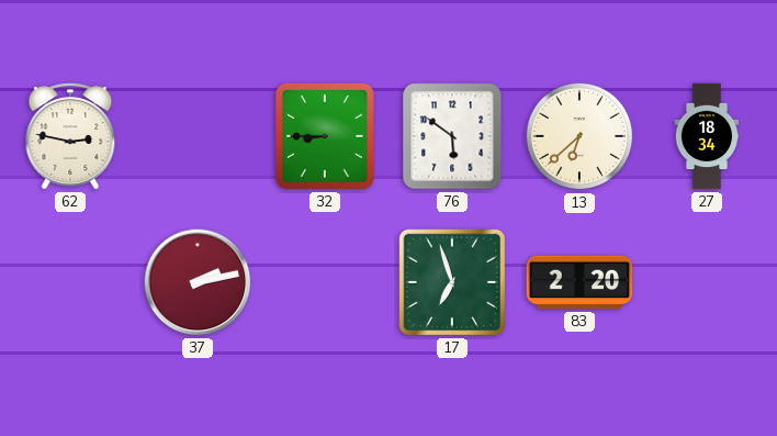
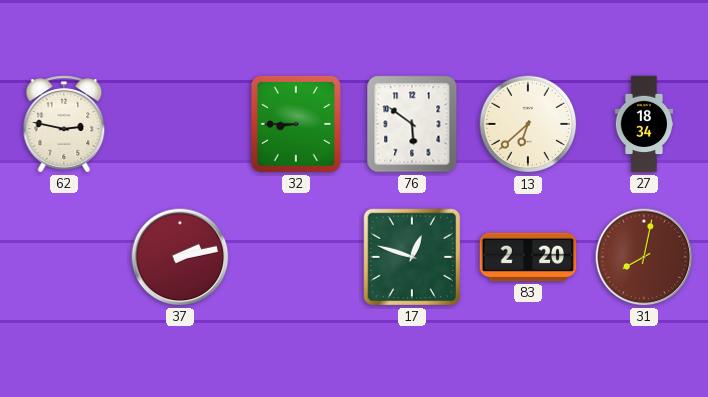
17: 6:57 -> 12:48 (412, 257)
31: none -> 8:02 (644, 257)
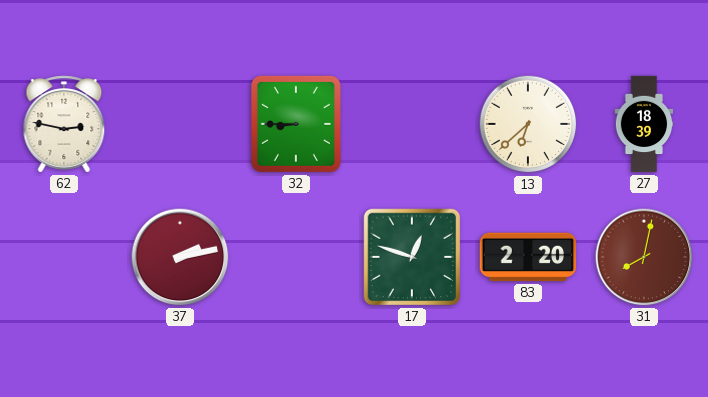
76: 5:51 -> none (412, 124)
27: 18:34 -> 18:39 (644, 124)
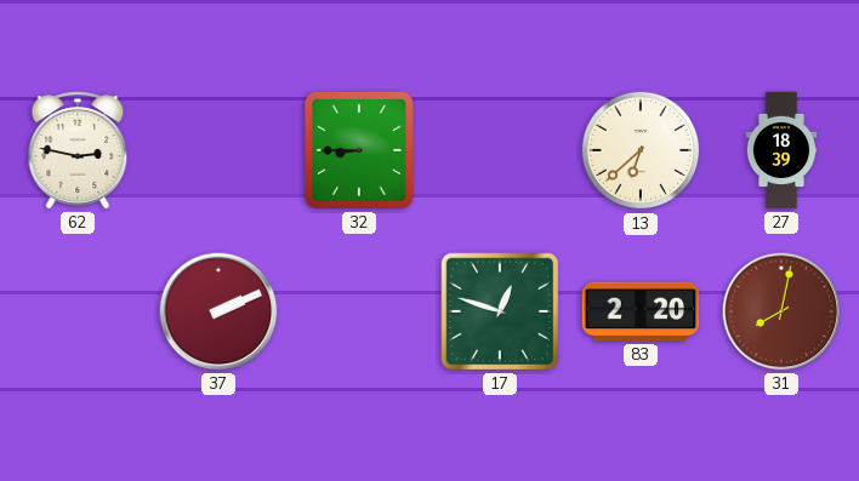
37: 2:13 -> 2:11 (218, 311)
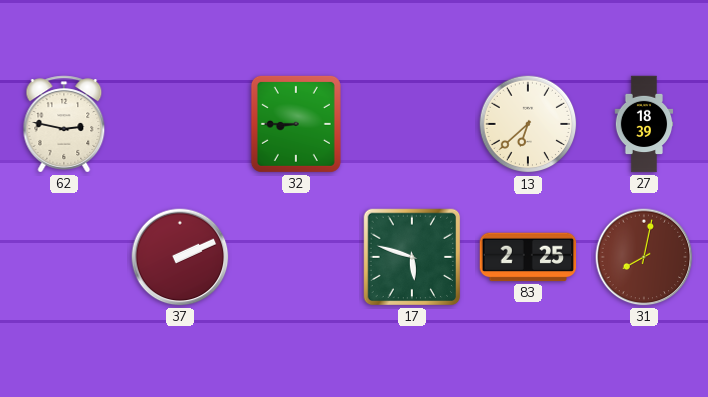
17: 12:48 -> 5:48 (412, 257)
83: 2:20 -> 2:25 (528, 257)
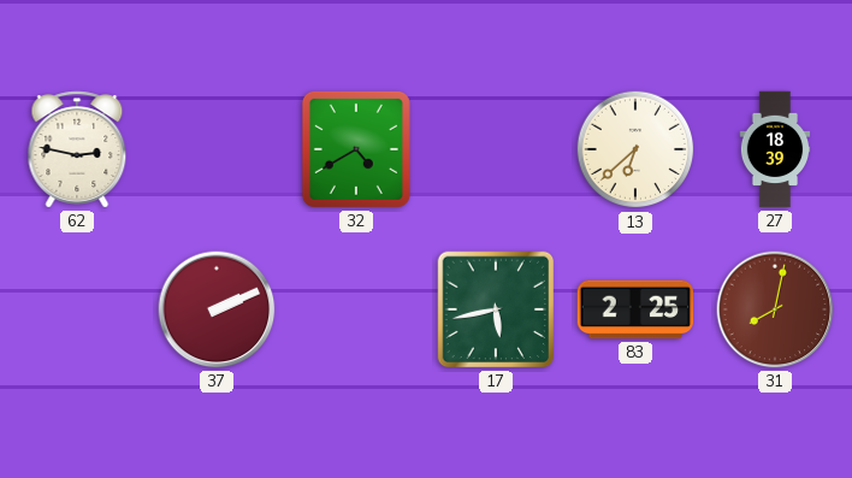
32: 8:45 -> 4:40 (356, 149)
17: 5:48 -> 5:43 (496, 309)
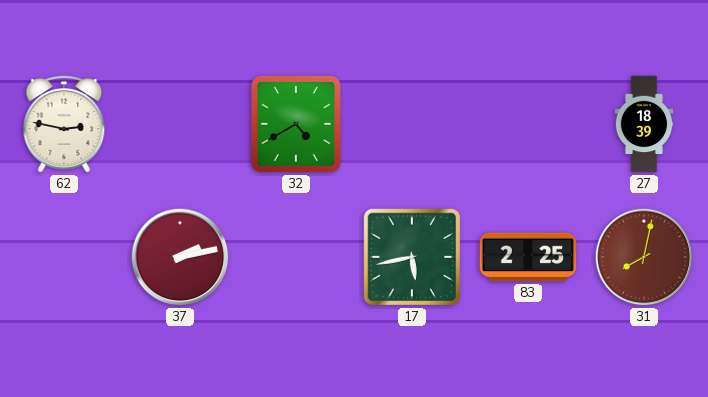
13: 6:38 -> none (635, 149)
37: 2:11 -> 2:13 (180, 257)
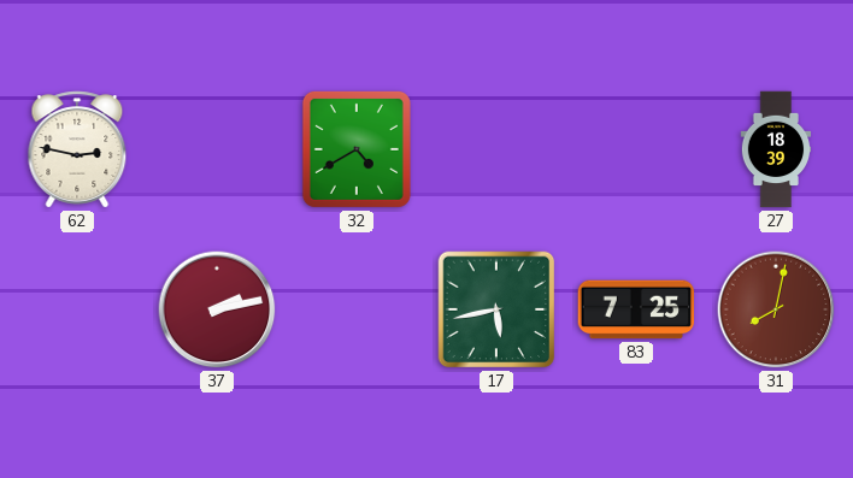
83: 2:25 -> 7:25 (636, 309)
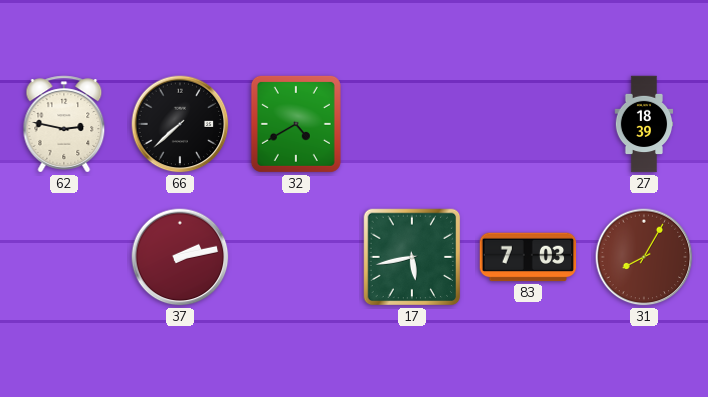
66: none -> 7:38 (180, 124)
83: 7:25 -> 7:03 (528, 257)
31: 8:02 -> 8:05 (644, 257)
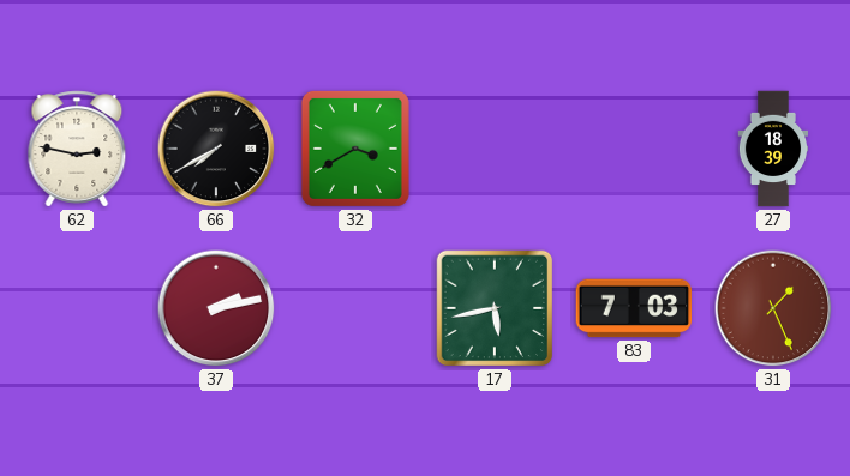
66: 7:38 -> 7:40 (216, 149)
32: 4:40 -> 3:40 (355, 149)
31: 8:05 -> 1:26 (773, 308)
